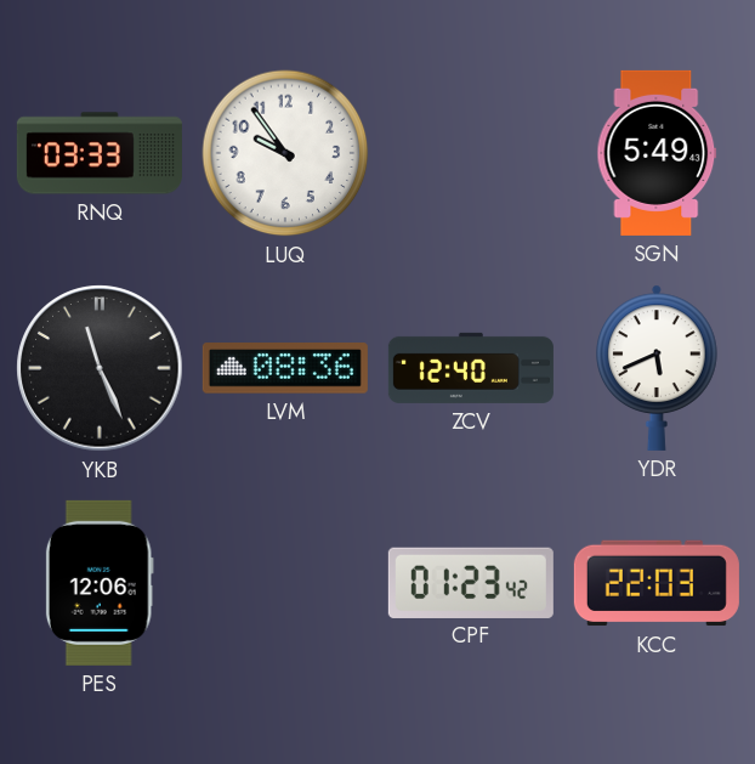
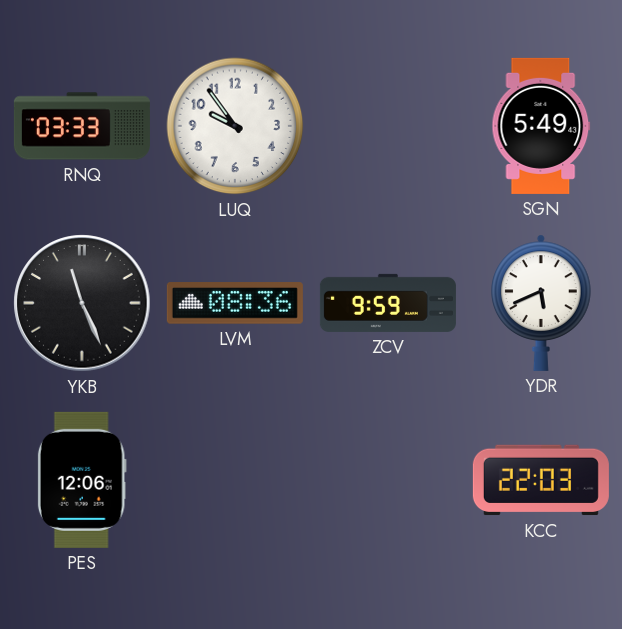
ZCV: 12:40 -> 9:59 (388, 303)
CPF: 01:23 -> none (471, 582)
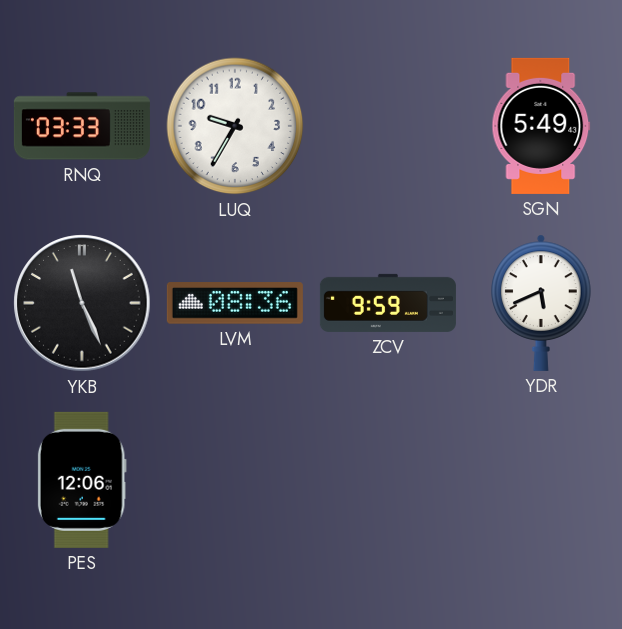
LUQ: 9:54 -> 9:35 (235, 126)
KCC: 22:03 -> none (541, 480)
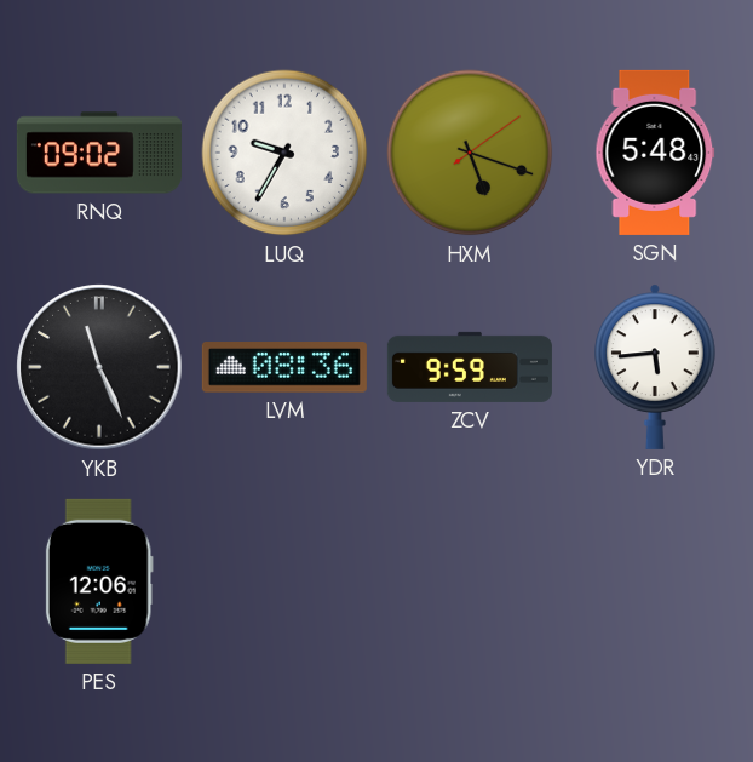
RNQ: 03:33 -> 09:02 (99, 153)
HXM: none -> 5:18 (470, 153)
SGN: 5:49 -> 5:48 (655, 153)
YDR: 5:41 -> 5:44 (656, 367)
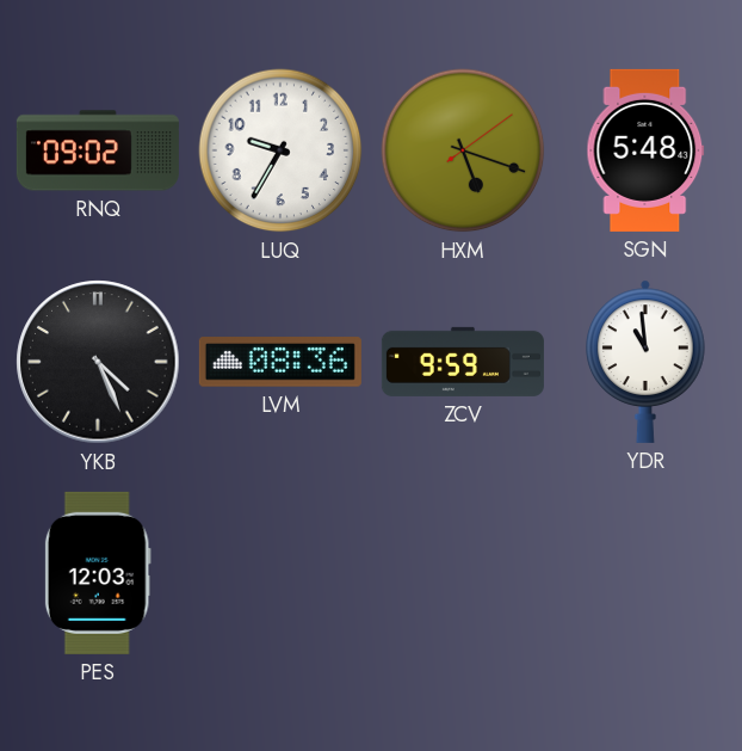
YKB: 11:26 -> 4:26 (98, 362)
YDR: 5:44 -> 10:59 (647, 362)
PES: 12:06 -> 12:03 (98, 573)
